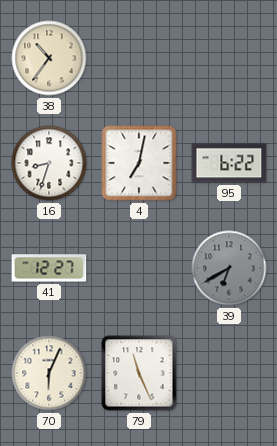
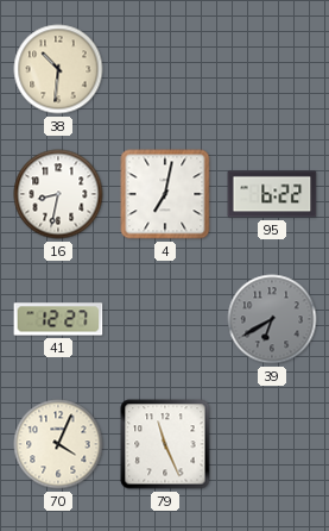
38: 10:36 -> 10:31 (58, 69)
16: 8:33 -> 8:32 (58, 194)
70: 6:04 -> 4:04 (58, 444)
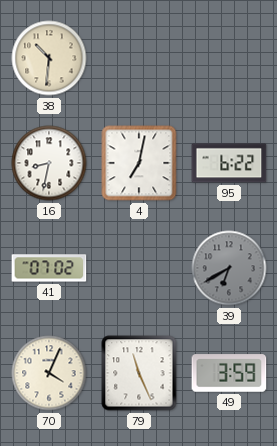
41: 12:27 -> 07:02 (49, 268)
49: none -> 3:59 (229, 373)
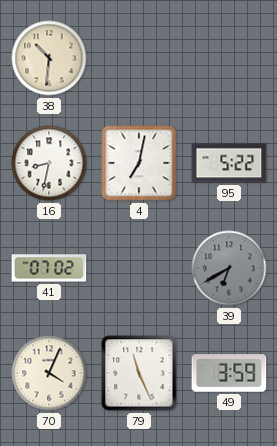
95: 6:22 -> 5:22 (229, 163)
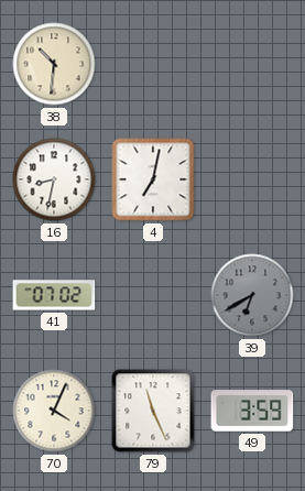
95: 5:22 -> none (229, 163)
